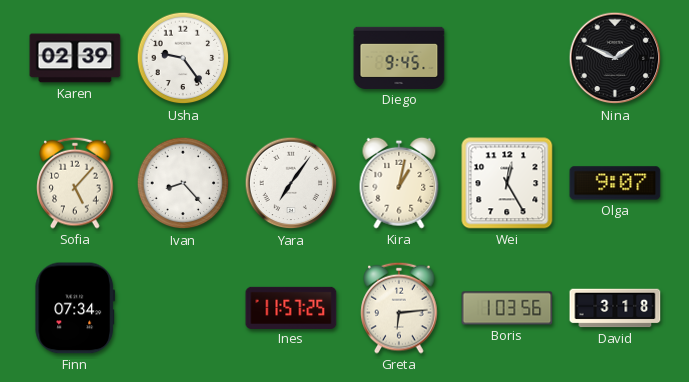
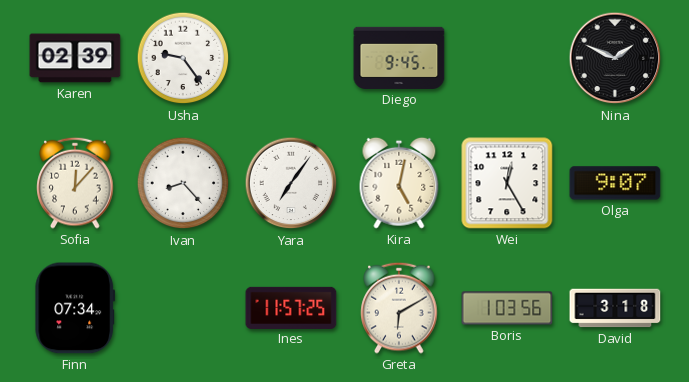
Sofia: 5:07 -> 12:07 (75, 183)
Kira: 1:02 -> 5:02 (399, 183)
Greta: 6:14 -> 6:10 (399, 308)
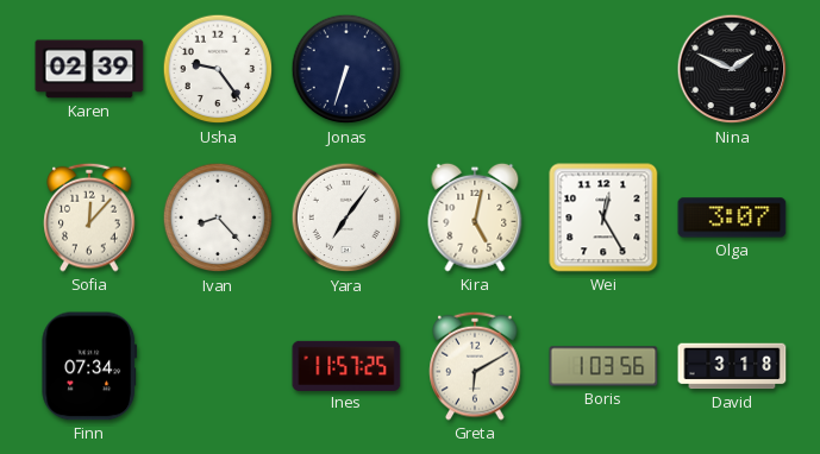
Jonas: none -> 6:33 (346, 69)
Diego: 9:45 -> none (399, 58)
Olga: 9:07 -> 3:07 (732, 217)
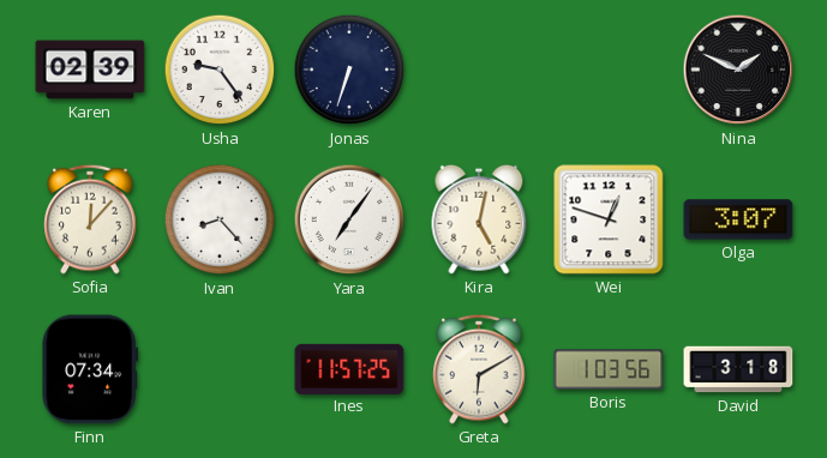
Wei: 12:25 -> 12:48 (609, 219)
